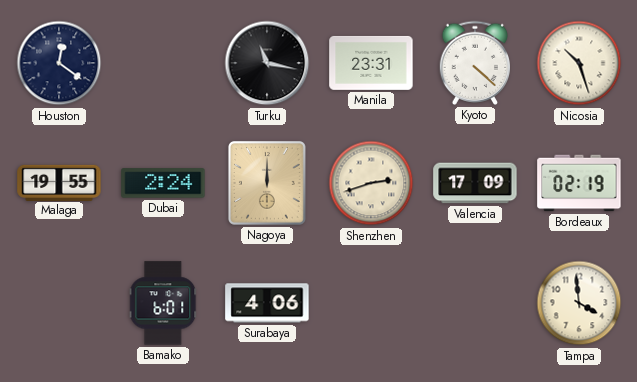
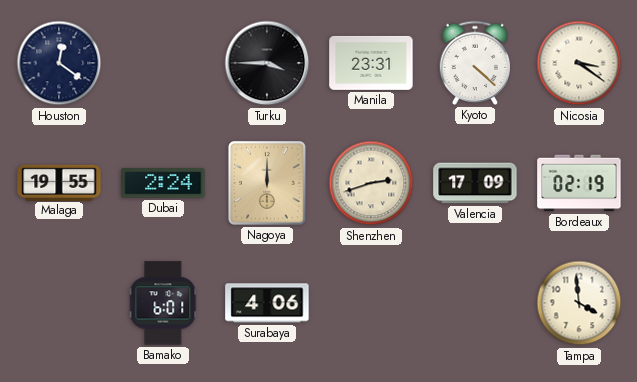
Turku: 11:17 -> 3:45 (267, 63)
Nicosia: 10:27 -> 3:21 (579, 63)
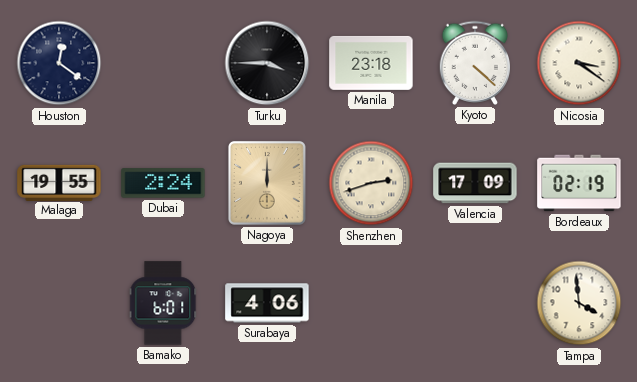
Manila: 23:31 -> 23:18 (371, 63)
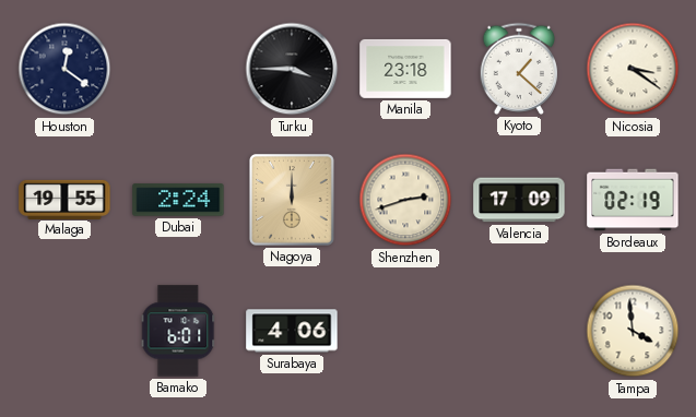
Kyoto: 4:22 -> 1:22 (518, 69)
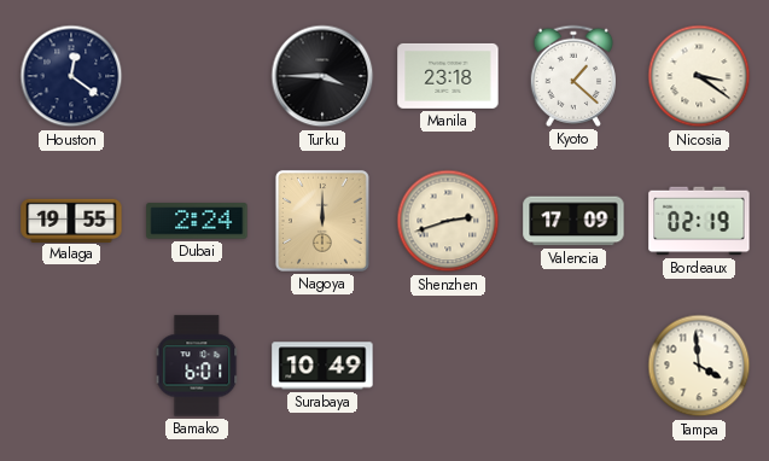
Surabaya: 4:06 -> 10:49 (322, 366)
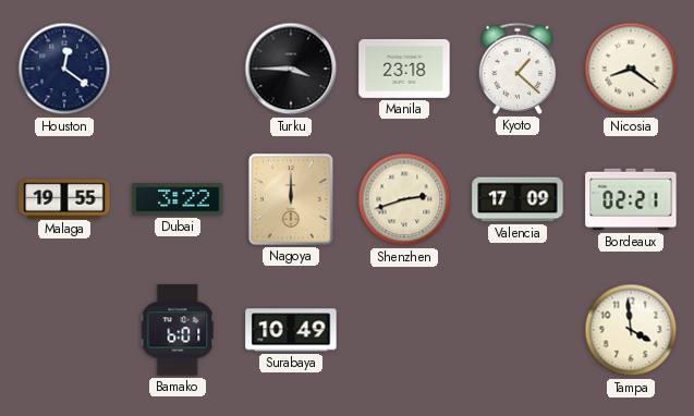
Nicosia: 3:21 -> 8:21 (631, 69)
Dubai: 2:24 -> 3:22 (178, 199)
Bordeaux: 02:19 -> 02:21 (631, 199)
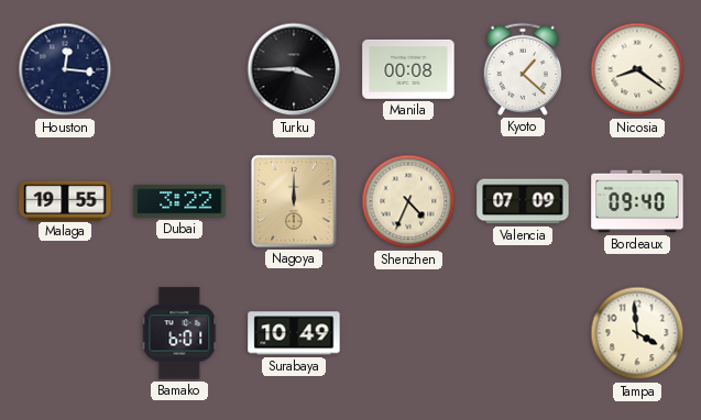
Houston: 12:21 -> 12:16 (65, 69)
Manila: 23:18 -> 00:08 (408, 69)
Shenzhen: 2:42 -> 4:34 (408, 201)
Valencia: 17:09 -> 07:09 (523, 201)
Bordeaux: 02:21 -> 09:40 (637, 201)
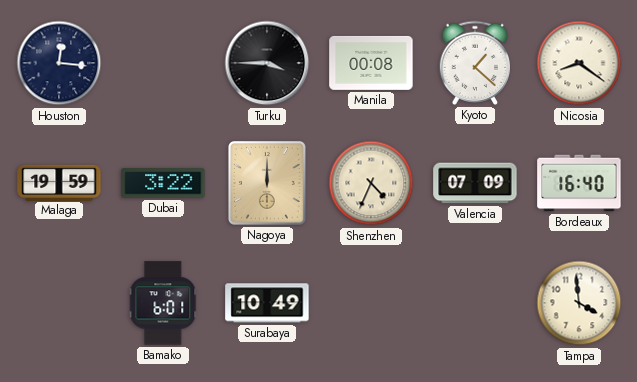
Malaga: 19:55 -> 19:59 (59, 182)
Bordeaux: 09:40 -> 16:40 (579, 183)
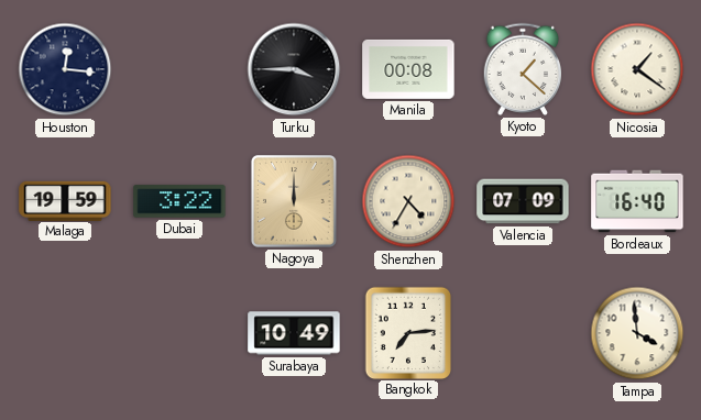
Nicosia: 8:21 -> 1:21 (637, 69)
Shenzhen: 4:34 -> 4:35 (408, 201)
Bamako: 6:01 -> none (163, 303)
Bangkok: none -> 7:14 (407, 332)
